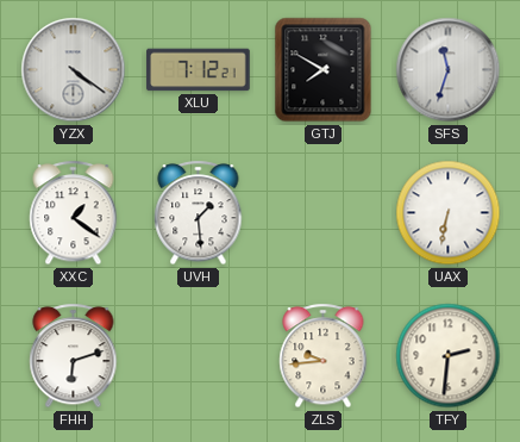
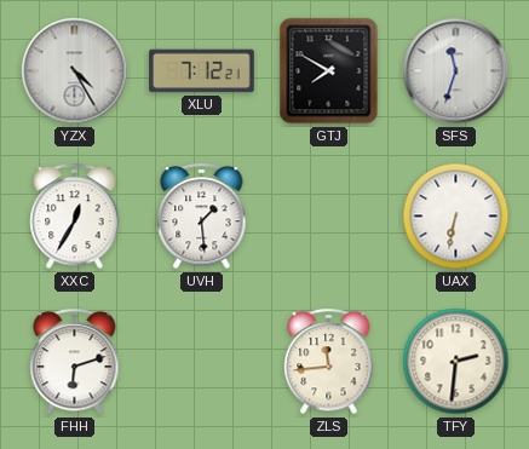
YZX: 4:21 -> 4:25 (75, 71)
XXC: 1:21 -> 12:35 (75, 217)
ZLS: 9:44 -> 11:44 (329, 362)
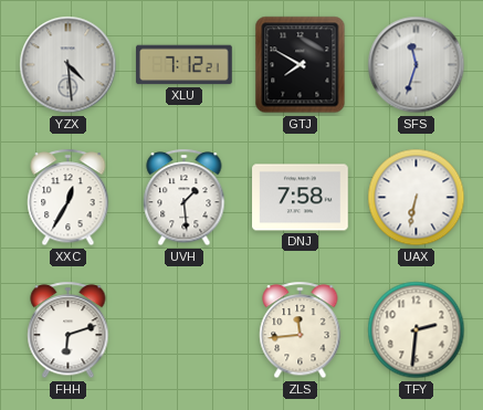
YZX: 4:25 -> 4:29 (69, 65)
DNJ: none -> 7:58 (301, 198)
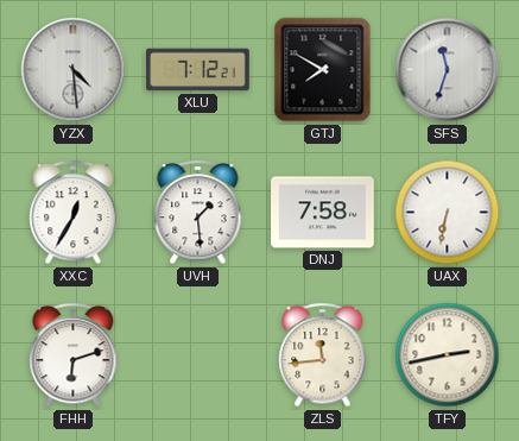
TFY: 2:31 -> 2:43 (448, 355)
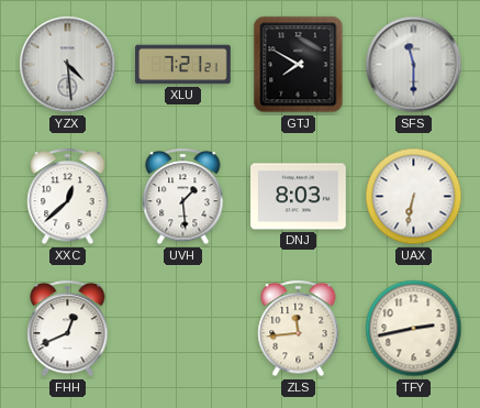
XLU: 7:12 -> 7:21 (183, 65)
SFS: 11:33 -> 11:30 (414, 65)
XXC: 12:35 -> 12:38 (68, 197)
DNJ: 7:58 -> 8:03 (299, 197)
FHH: 6:12 -> 12:41 (68, 329)
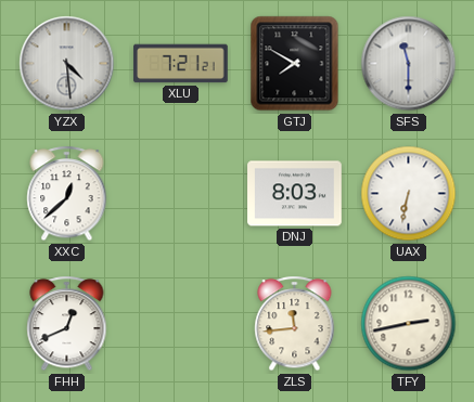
UVH: 1:29 -> none (183, 197)
